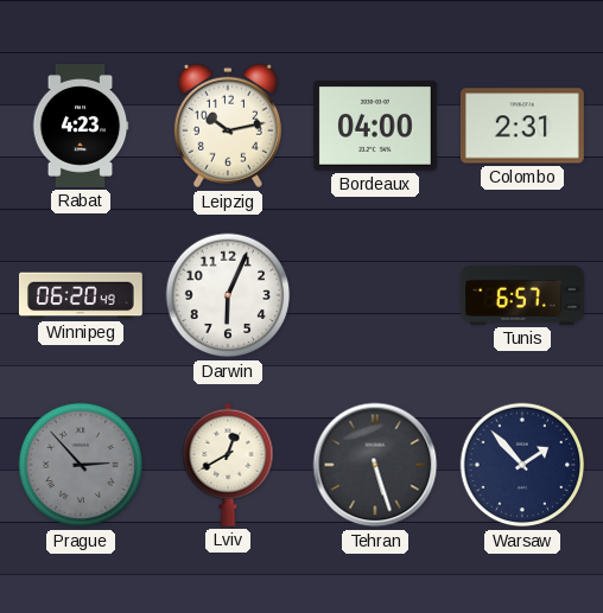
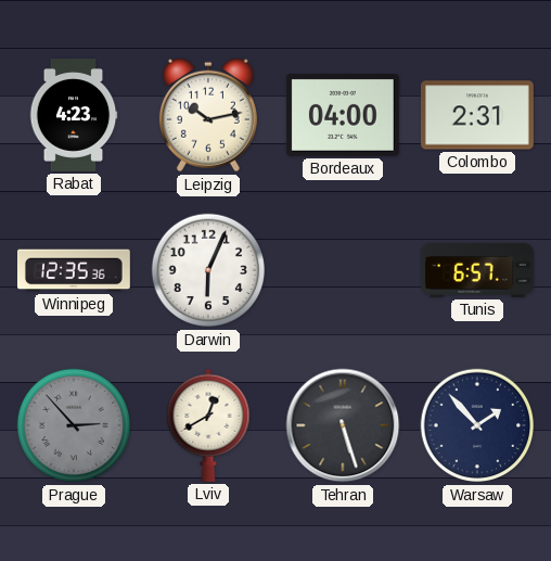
Winnipeg: 06:20 -> 12:35 (74, 270)
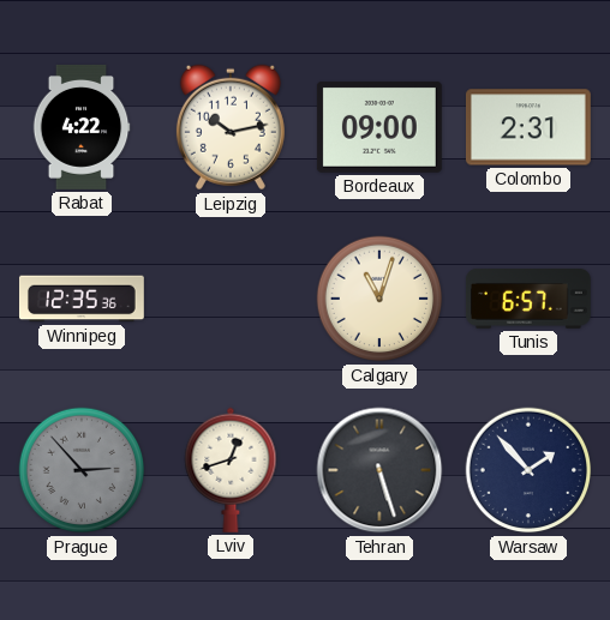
Rabat: 4:23 -> 4:22 (82, 127)
Bordeaux: 04:00 -> 09:00 (379, 127)
Darwin: 6:04 -> none (208, 270)
Calgary: none -> 11:03 (379, 299)
Lviv: 12:40 -> 12:42 (231, 470)
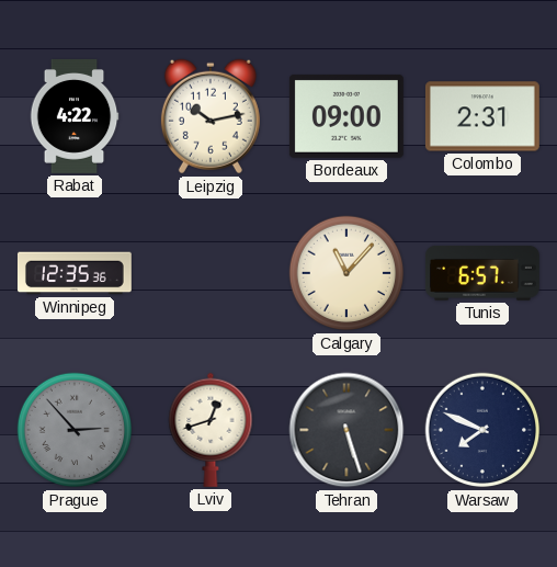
Calgary: 11:03 -> 11:07 (346, 273)
Warsaw: 1:53 -> 7:49 (482, 430)
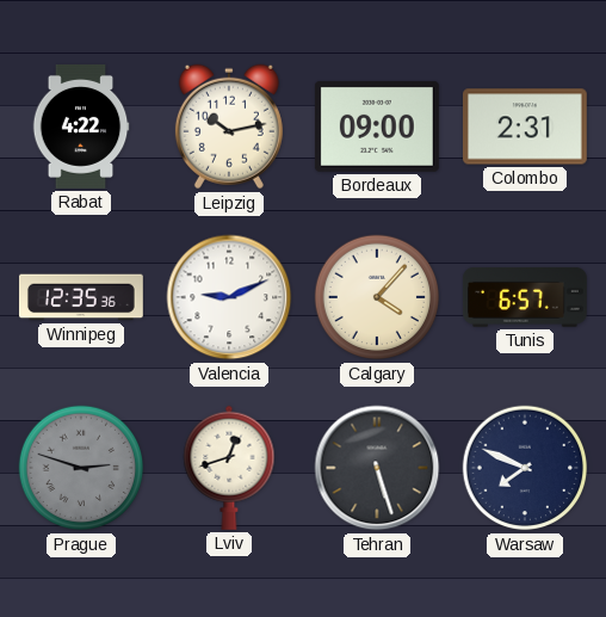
Valencia: none -> 9:11 (229, 297)
Calgary: 11:07 -> 4:07 (377, 297)
Prague: 2:53 -> 2:48 (81, 468)
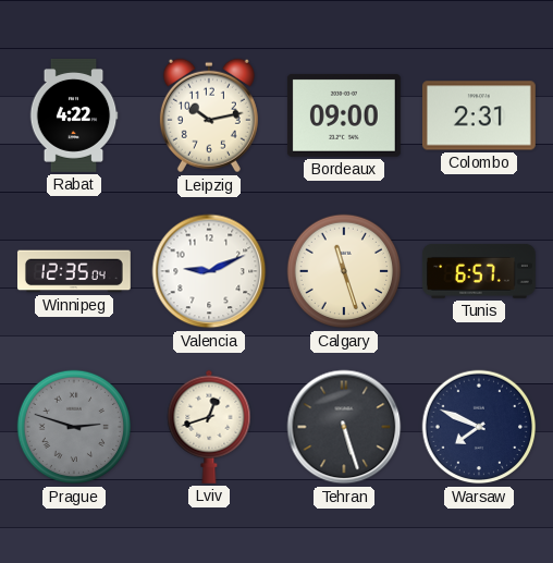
Winnipeg: 12:35:36 -> 12:35:04 (74, 271)
Calgary: 4:07 -> 11:27 (344, 271)
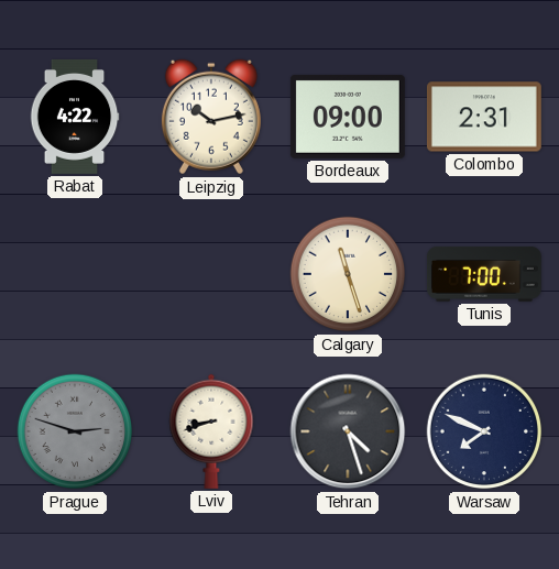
Winnipeg: 12:35 -> none (74, 271)
Valencia: 9:11 -> none (209, 271)
Tunis: 6:57 -> 7:00 (484, 274)
Lviv: 12:42 -> 8:42 (211, 431)
Tehran: 5:27 -> 4:27 (348, 431)
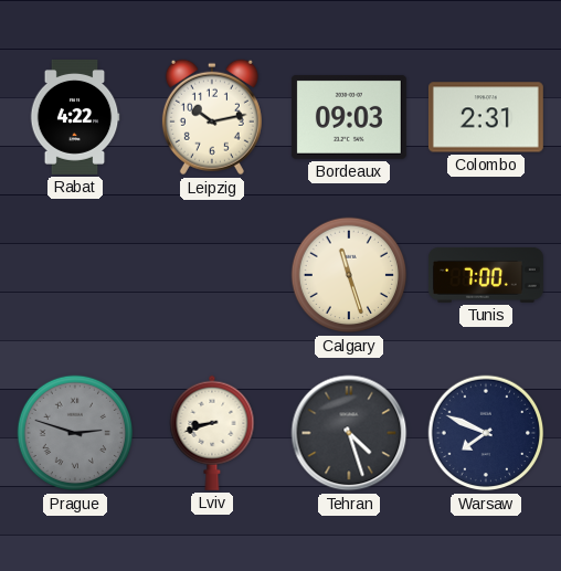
Bordeaux: 09:00 -> 09:03 (349, 117)
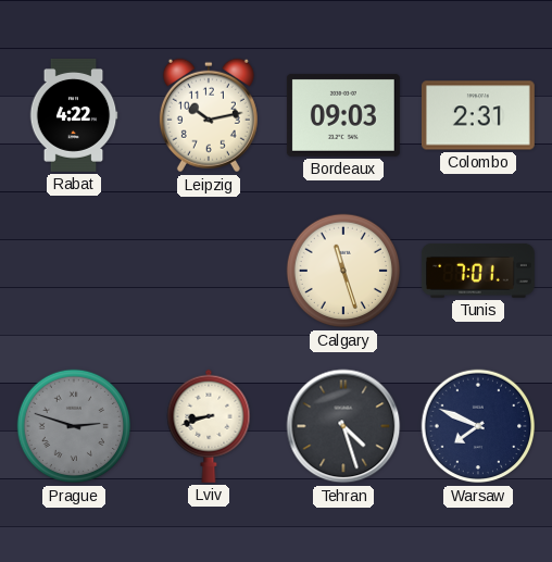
Tunis: 7:00 -> 7:01 (478, 271)
